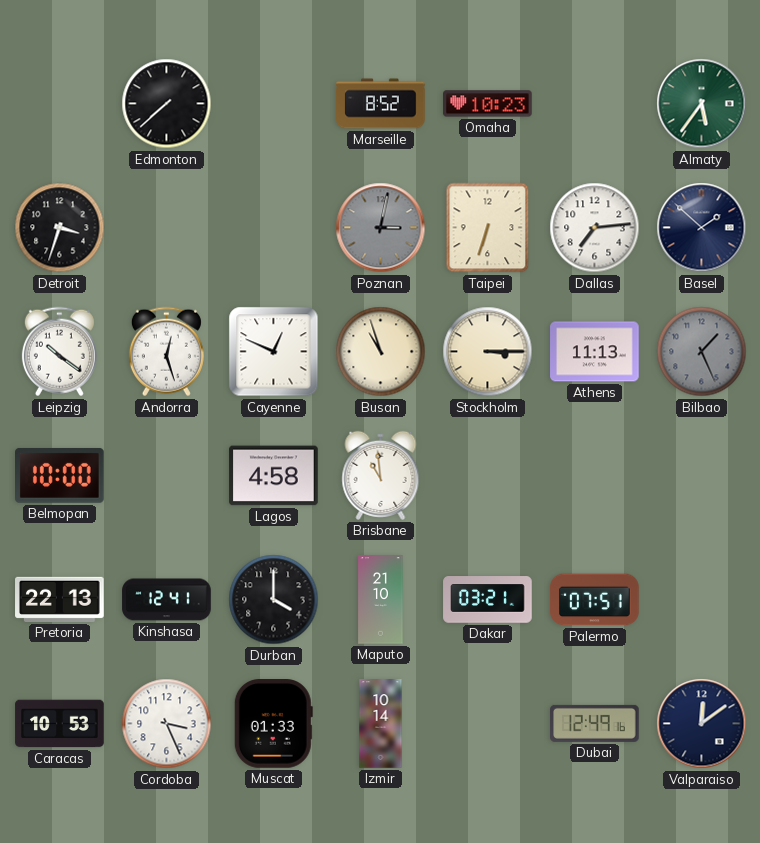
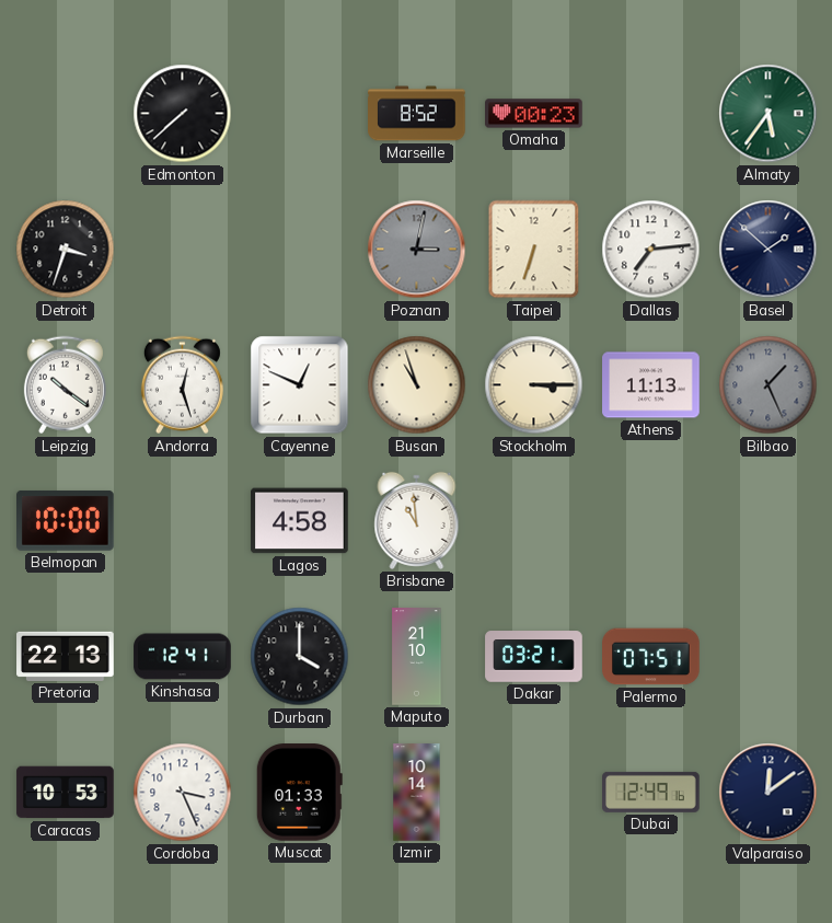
Omaha: 10:23 -> 00:23 (534, 114)
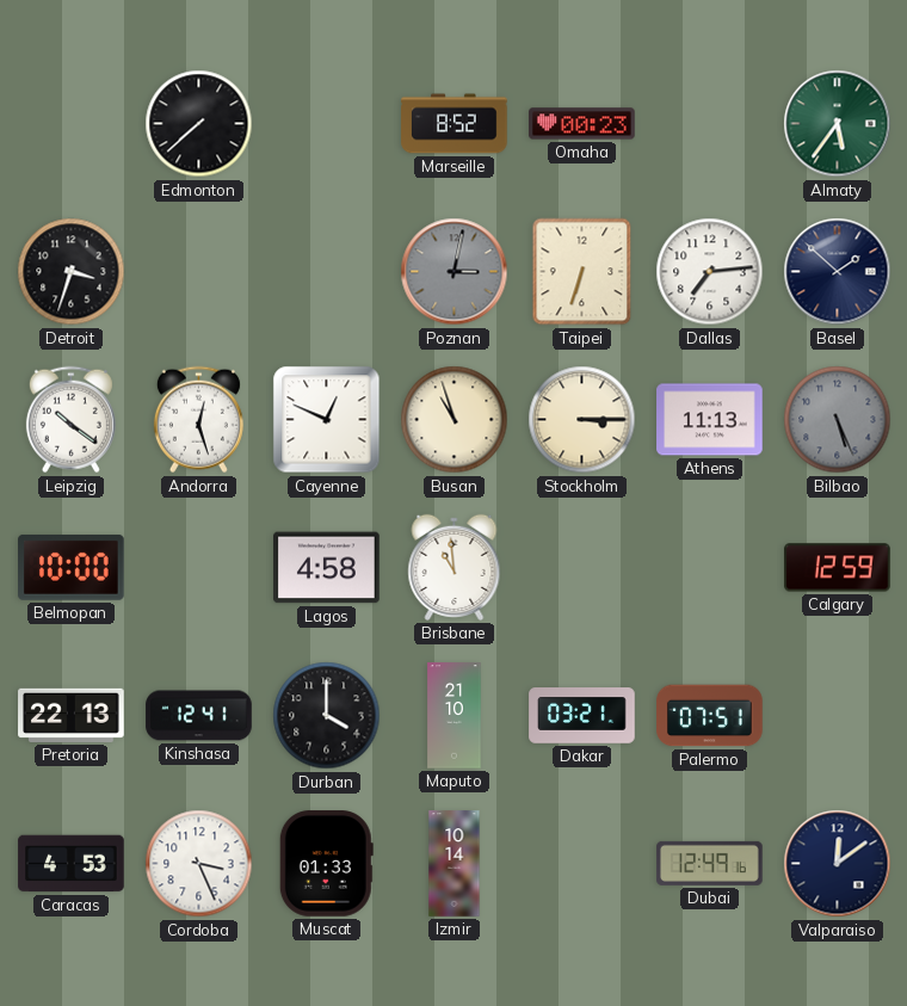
Bilbao: 1:26 -> 5:26 (838, 420)
Calgary: none -> 12:59 (838, 568)
Caracas: 10:53 -> 4:53 (72, 864)
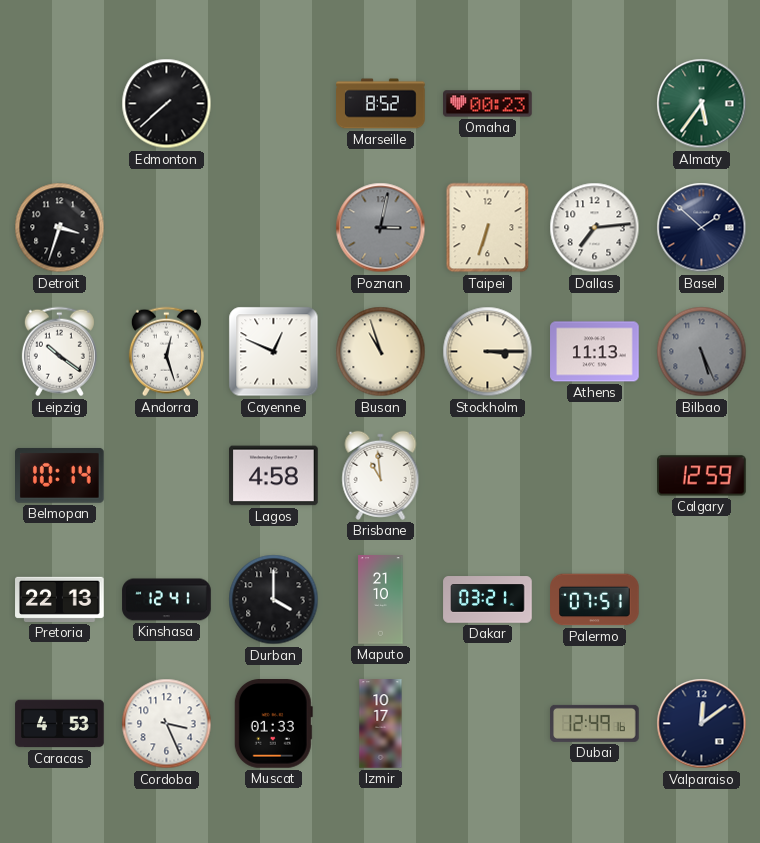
Belmopan: 10:00 -> 10:14 (60, 475)
Izmir: 10:14 -> 10:17 (381, 724)
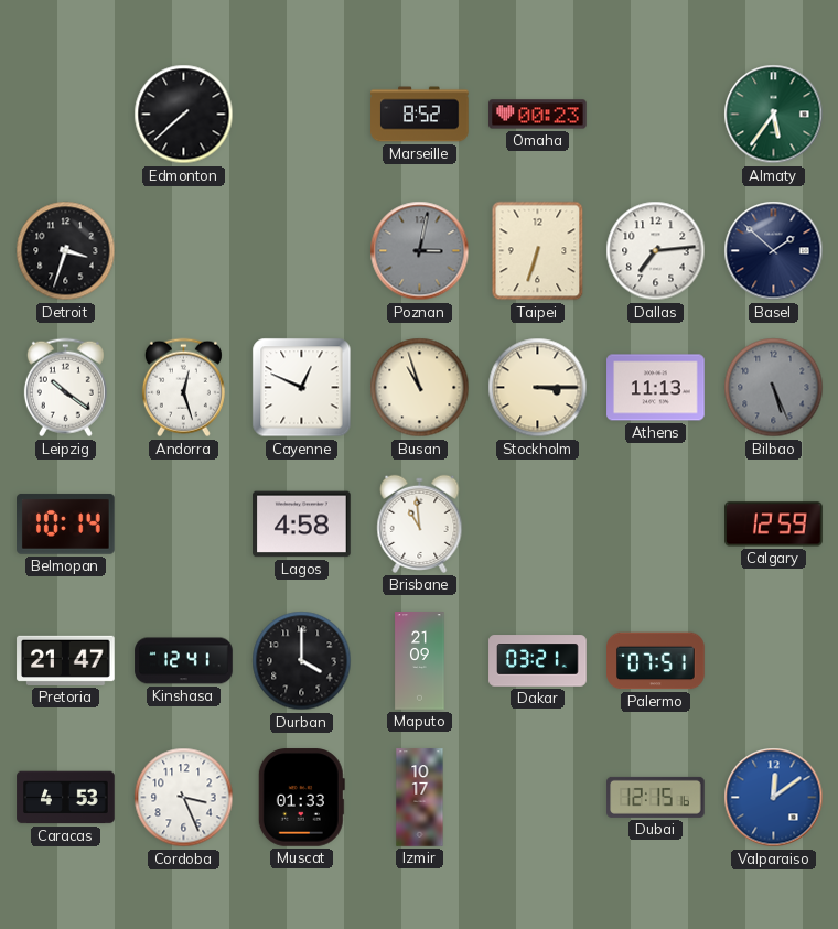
Pretoria: 22:13 -> 21:47 (66, 660)
Maputo: 21:10 -> 21:09 (420, 661)
Dubai: 12:49 -> 12:15 (656, 797)
Valparaiso dial: navy -> blue (774, 798)
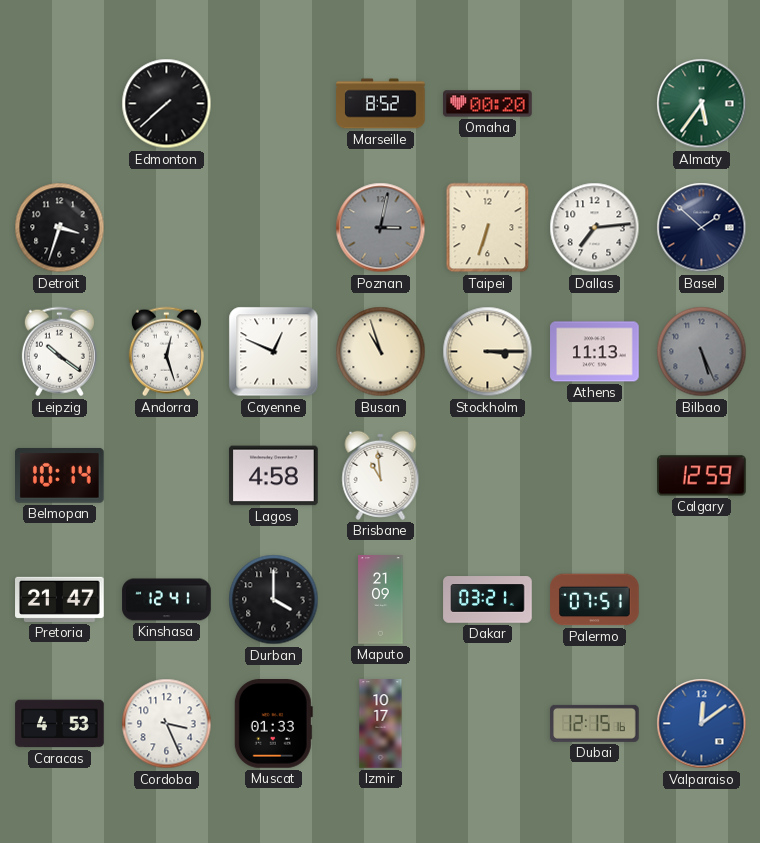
Omaha: 00:23 -> 00:20 (488, 104)
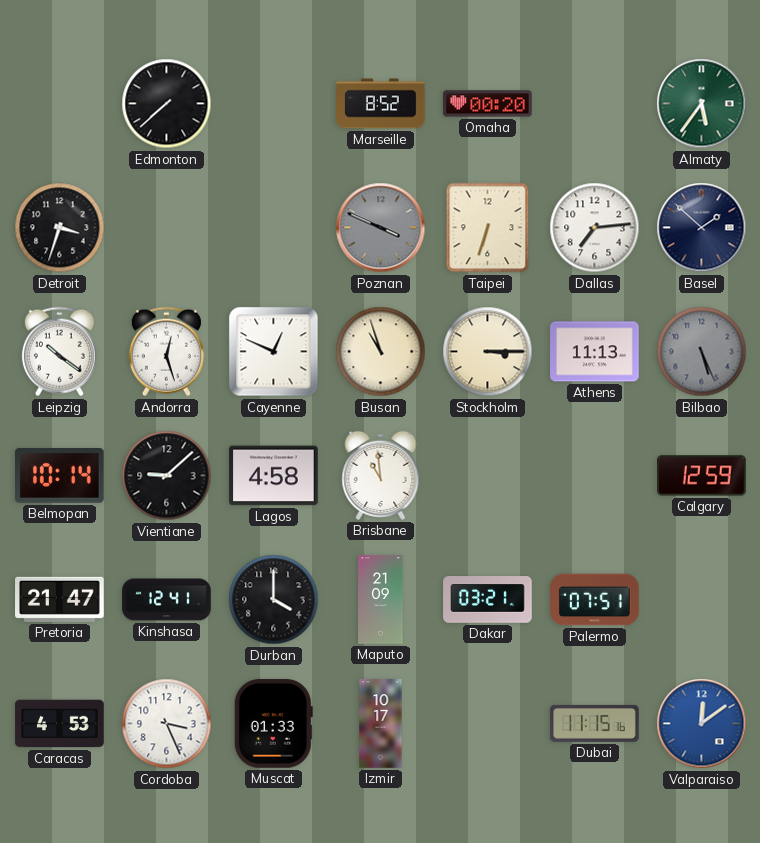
Poznan: 3:02 -> 3:49 (381, 228)
Vientiane: none -> 9:08 (167, 476)
Dubai: 12:15 -> 11:15 (595, 723)
